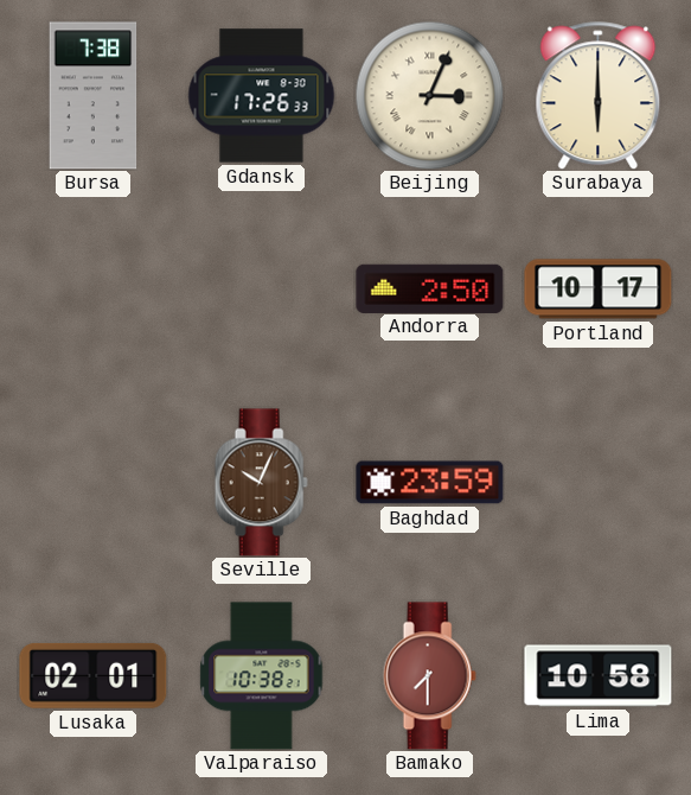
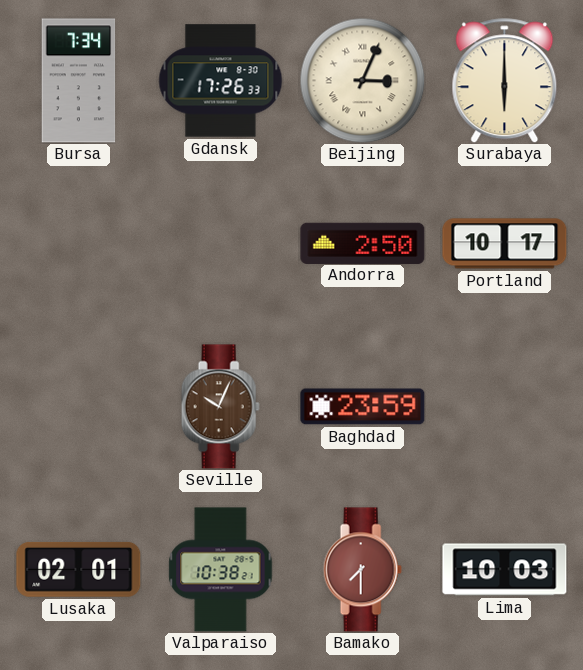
Bursa: 7:38 -> 7:34 (79, 81)
Lima: 10:58 -> 10:03 (505, 570)
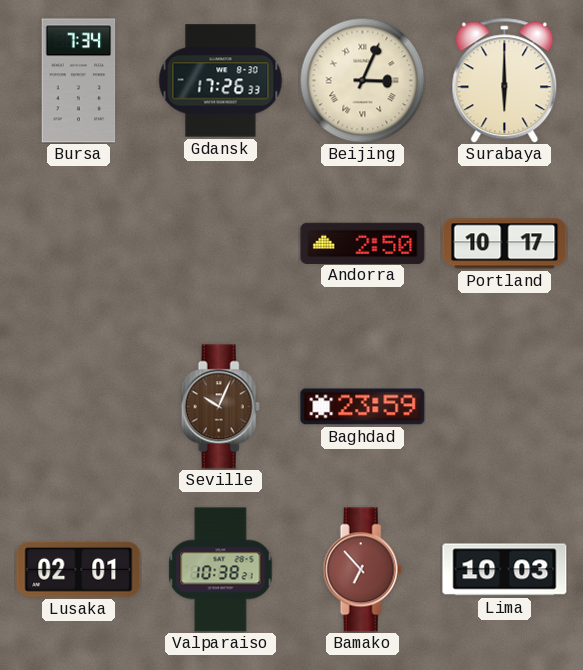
Bamako: 7:30 -> 6:53 (362, 570)
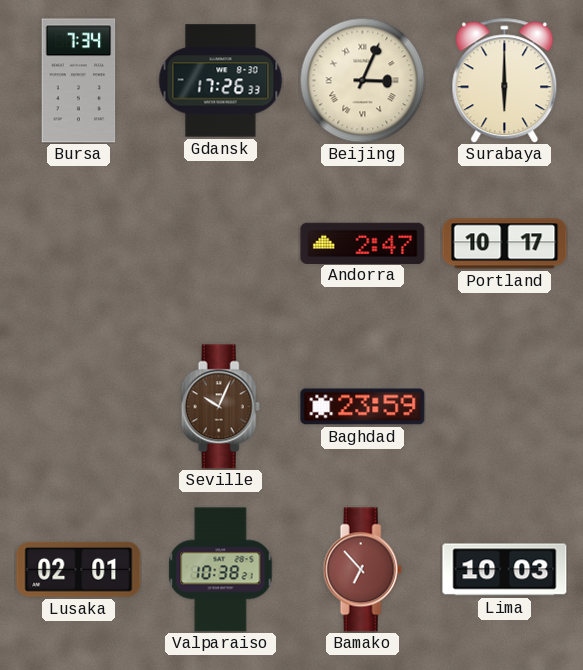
Andorra: 2:50 -> 2:47 (363, 243)
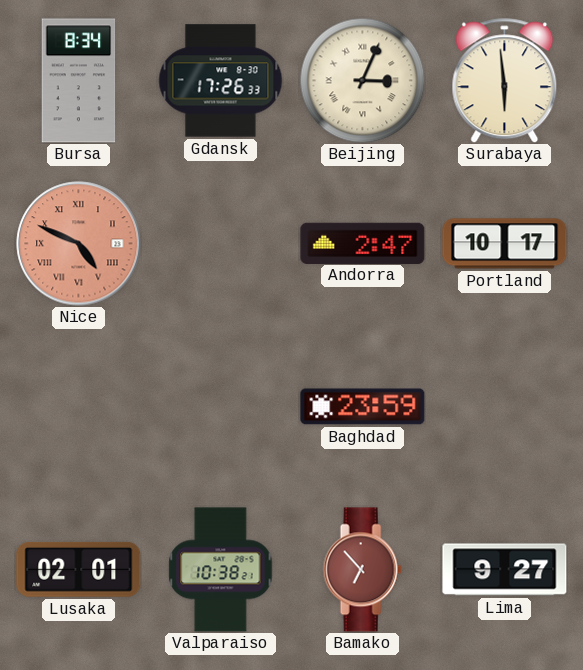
Bursa: 7:34 -> 8:34 (79, 81)
Surabaya: 6:00 -> 5:59 (505, 81)
Nice: none -> 4:49 (79, 244)
Seville: 10:04 -> none (220, 407)
Lima: 10:03 -> 9:27 (505, 570)
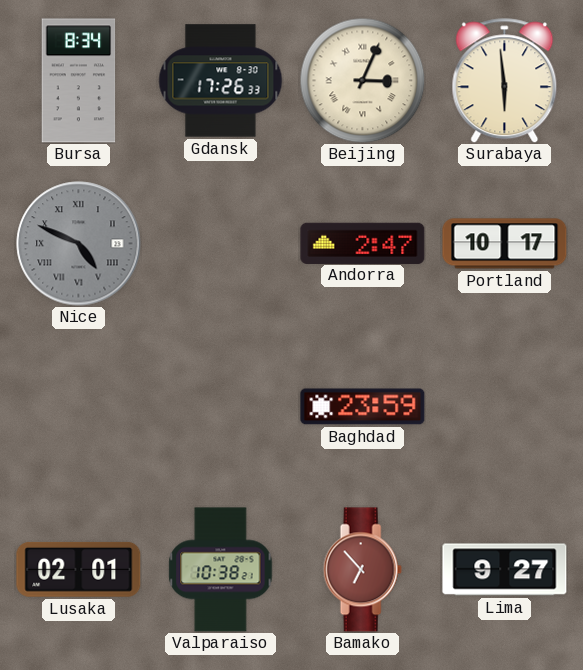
Nice dial: salmon -> grey (79, 244)
